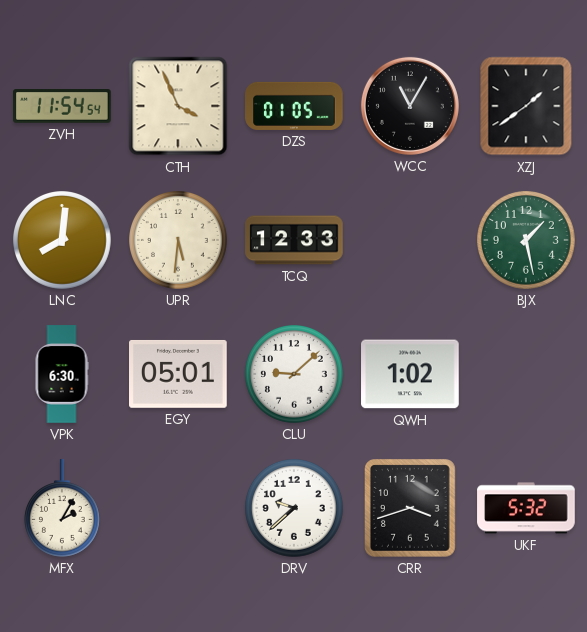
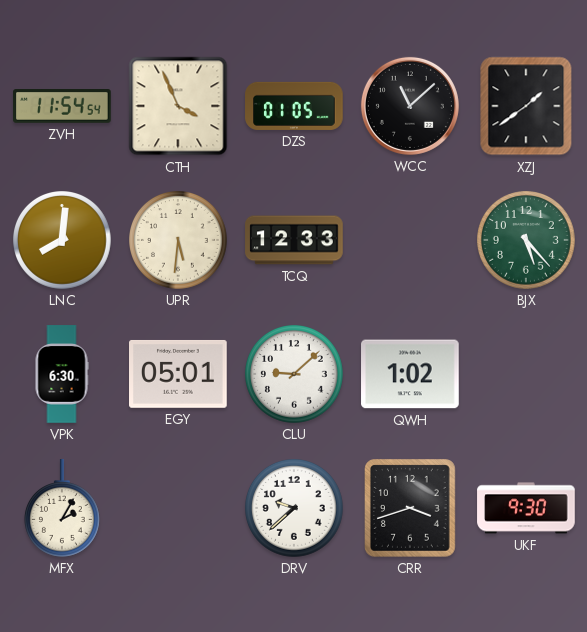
WCC: 11:05 -> 11:08 (410, 106)
BJX: 1:28 -> 5:23 (527, 241)
UKF: 5:32 -> 9:30 (526, 508)
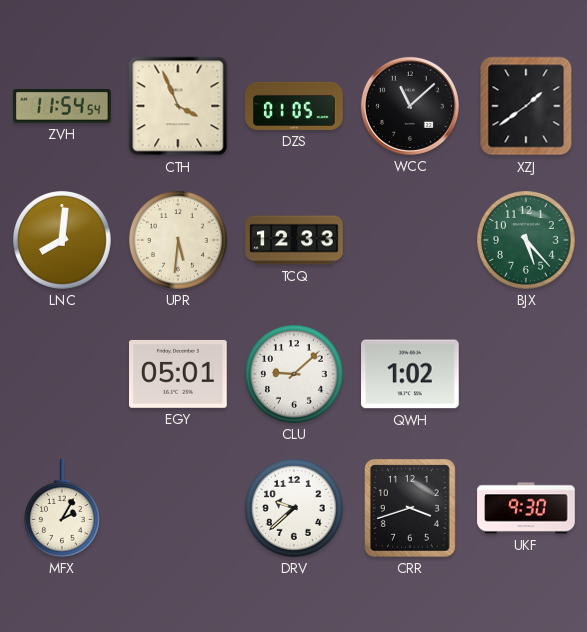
VPK: 6:30 -> none (62, 374)
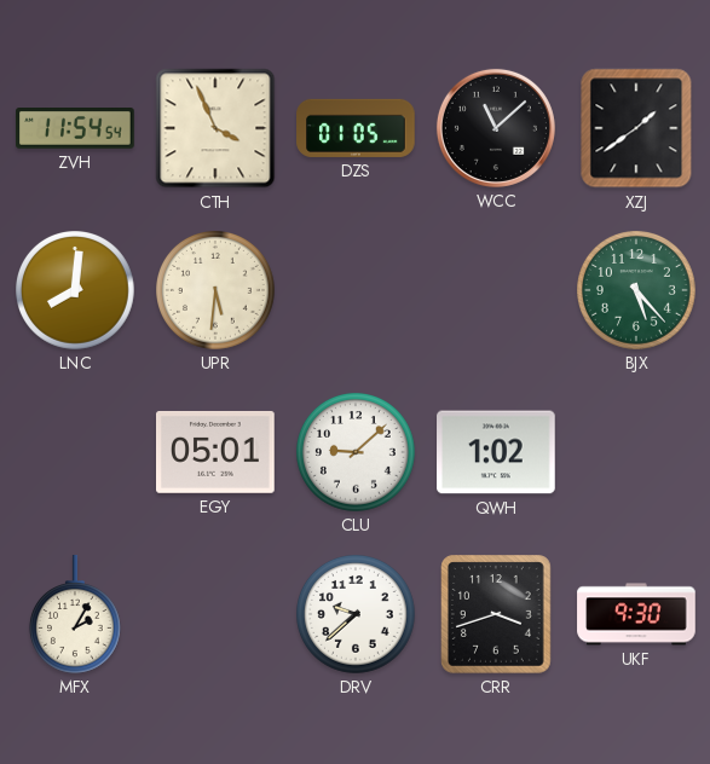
TCQ: 12:33 -> none (294, 240)
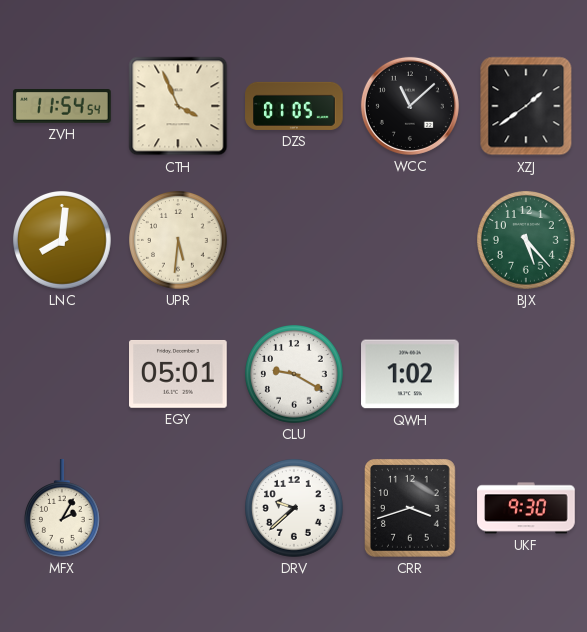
CLU: 9:08 -> 9:20 (295, 375)
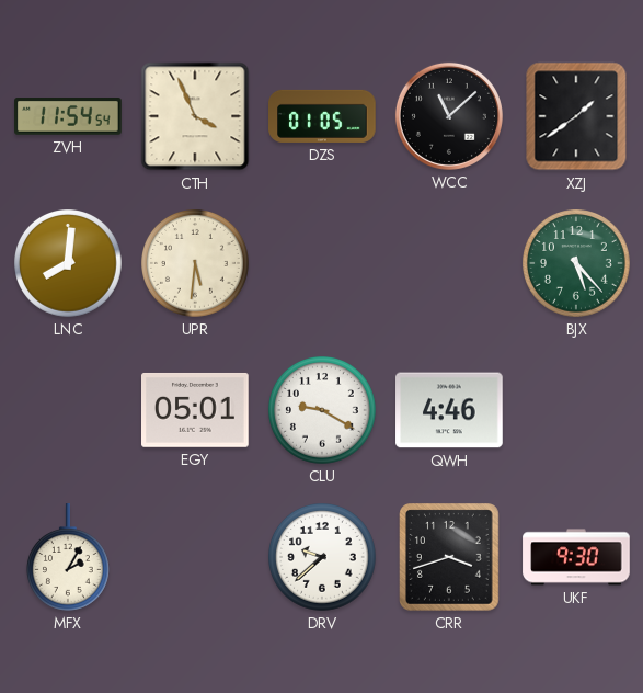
QWH: 1:02 -> 4:46 (449, 410)
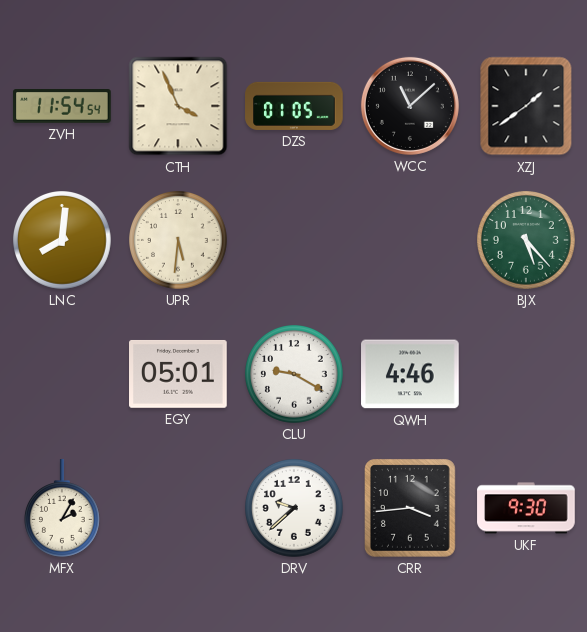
CRR: 3:42 -> 3:44 (411, 509)
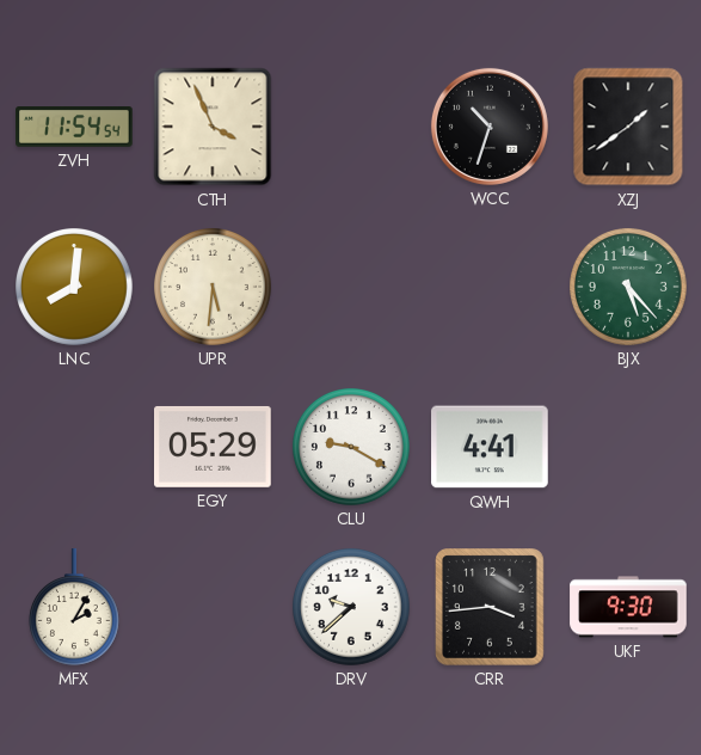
DZS: 01:05 -> none (294, 106)
WCC: 11:08 -> 10:33 (490, 127)
EGY: 05:01 -> 05:29 (214, 447)
QWH: 4:46 -> 4:41 (490, 447)
